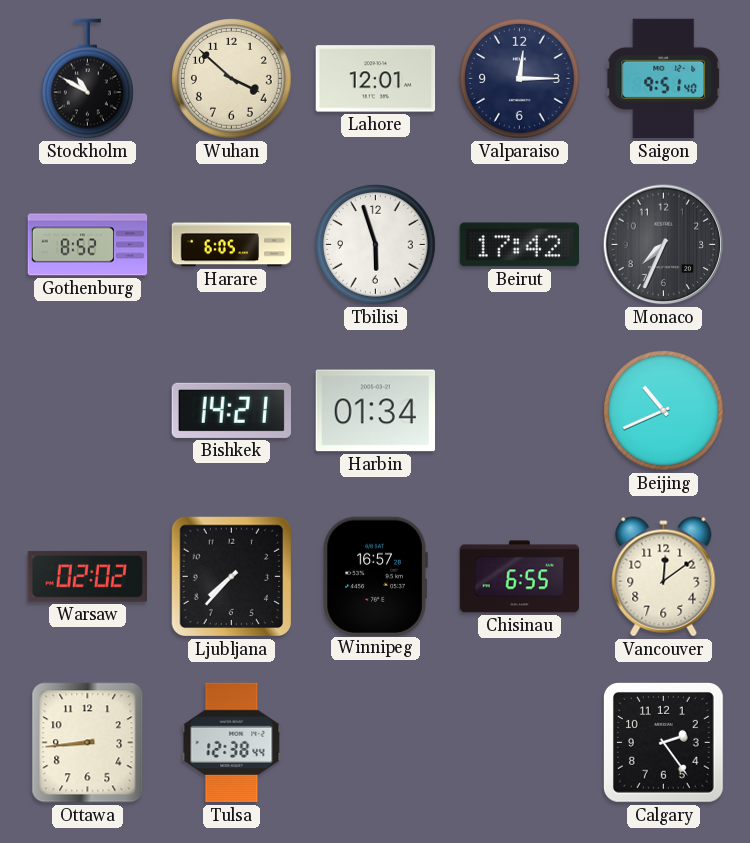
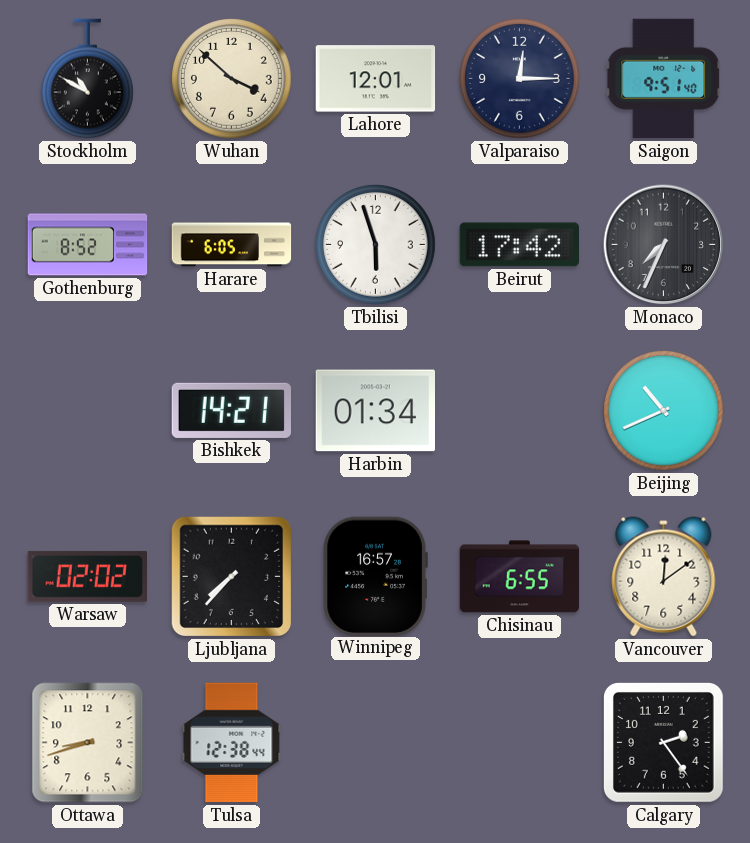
Ottawa: 8:44 -> 8:42 (88, 743)
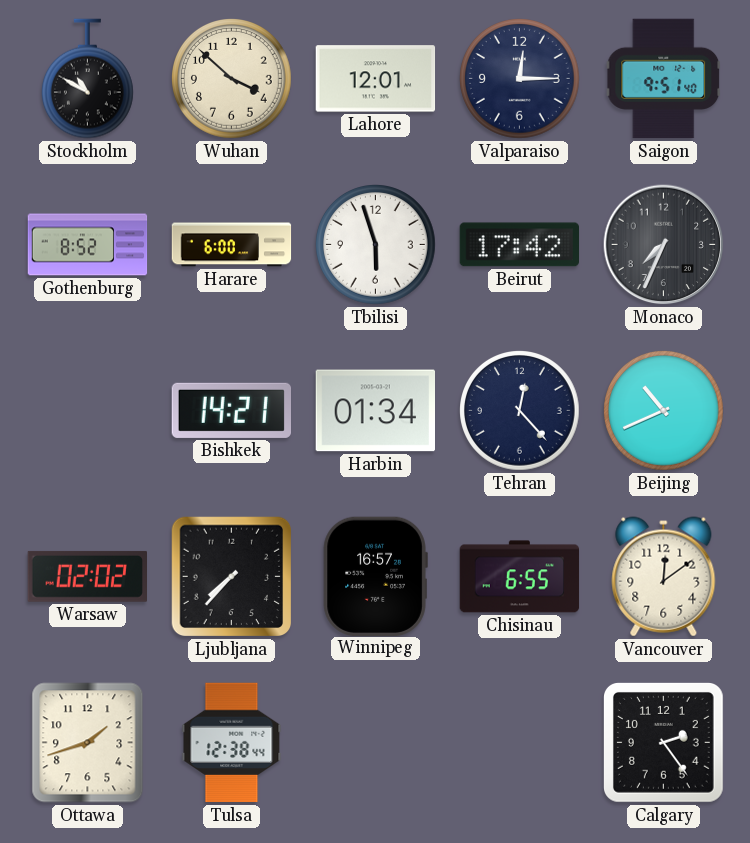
Harare: 6:05 -> 6:00 (232, 245)
Tehran: none -> 12:23 (520, 411)
Ottawa: 8:42 -> 1:42 (88, 743)
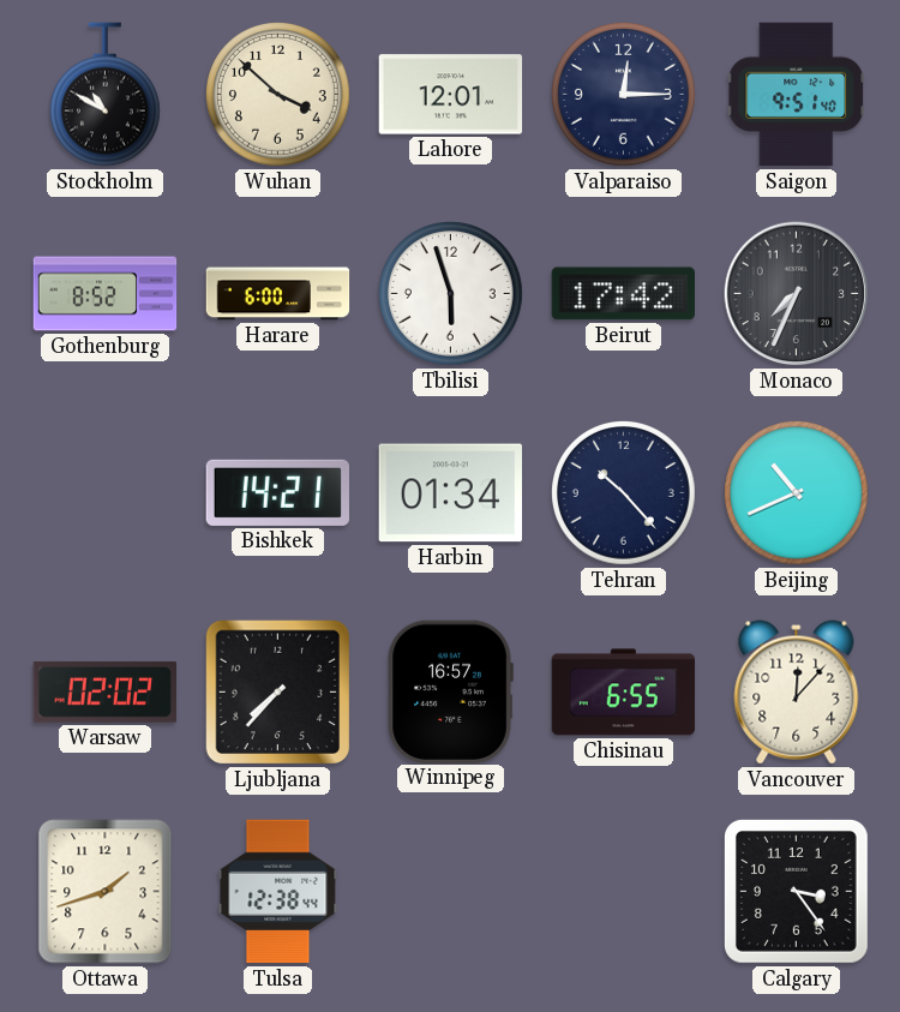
Tehran: 12:23 -> 10:23 (624, 493)
Vancouver: 12:09 -> 12:07 (797, 693)
Calgary: 2:24 -> 3:24 (797, 892)
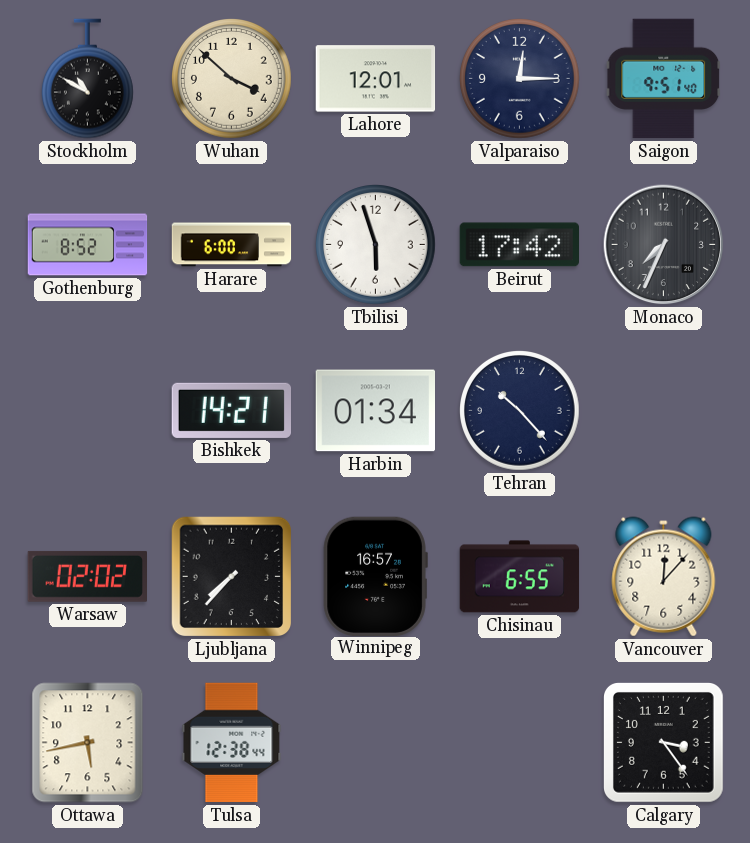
Beijing: 10:41 -> none (797, 493)
Ottawa: 1:42 -> 5:43 (88, 743)
